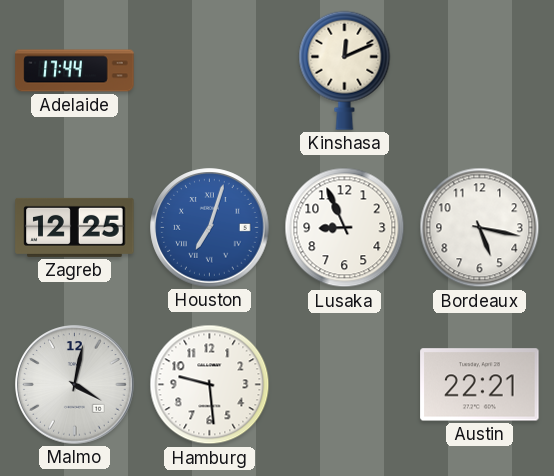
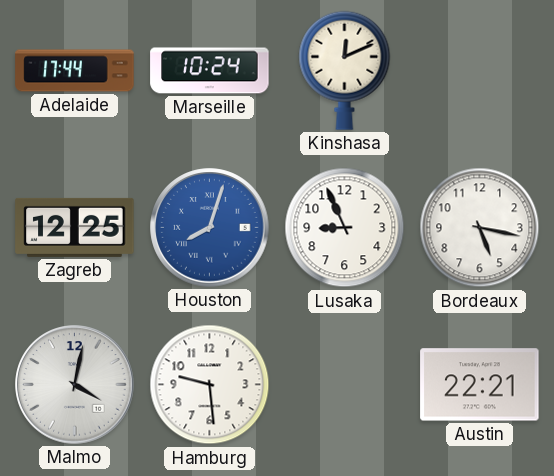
Marseille: none -> 10:24 (210, 71)
Houston: 7:03 -> 8:03 (210, 228)
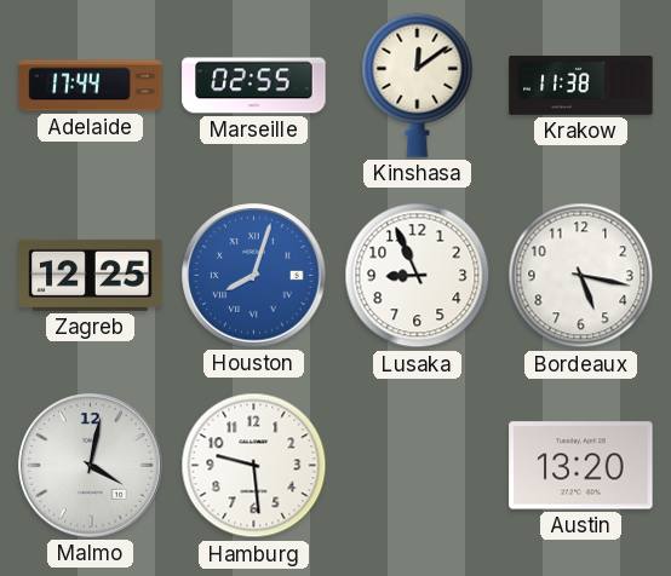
Marseille: 10:24 -> 02:55 (254, 86)
Kinshasa: 12:11 -> 12:09 (418, 85)
Krakow: none -> 11:38 (581, 86)
Austin: 22:21 -> 13:20 (581, 466)
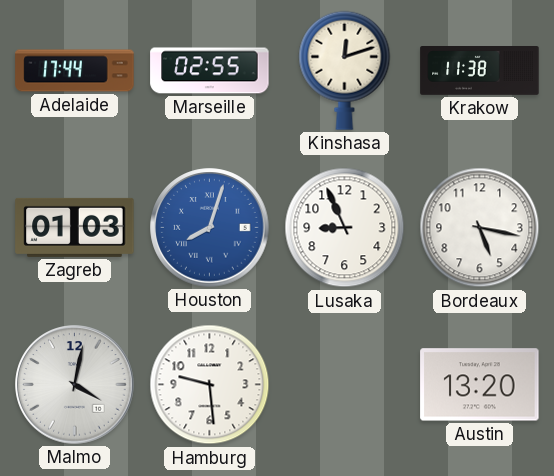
Kinshasa: 12:09 -> 12:12 (345, 70)
Zagreb: 12:25 -> 01:03 (75, 227)
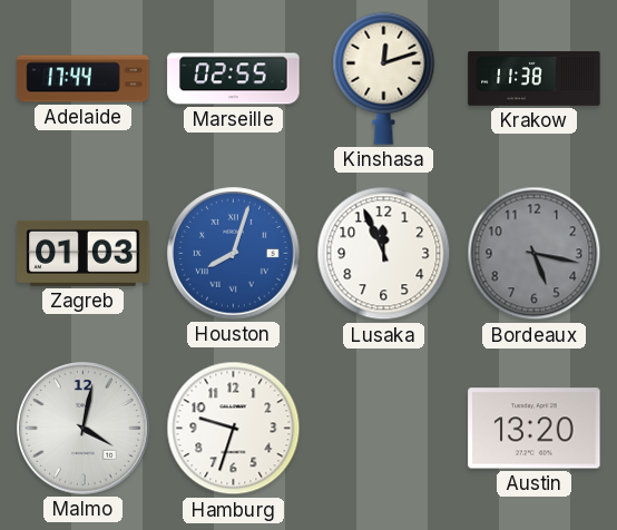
Lusaka: 8:56 -> 11:56 (384, 254)
Bordeaux dial: white -> grey (535, 254)
Hamburg: 9:29 -> 9:33 (234, 429)
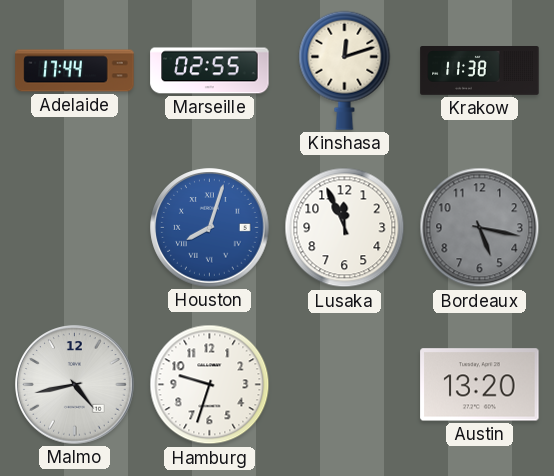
Zagreb: 01:03 -> none (84, 253)
Malmo: 4:02 -> 4:43 (75, 385)
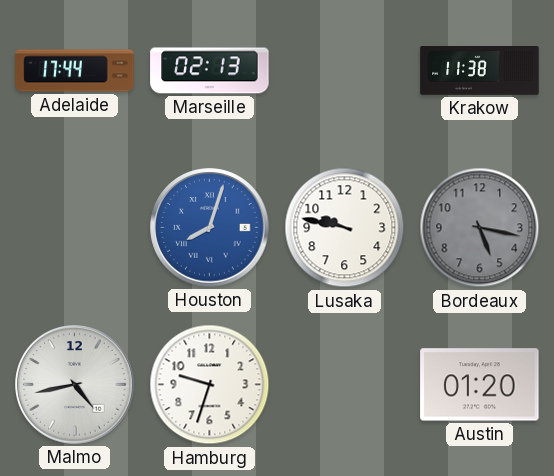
Marseille: 02:55 -> 02:13 (210, 71)
Kinshasa: 12:12 -> none (345, 70)
Lusaka: 11:56 -> 9:47 (345, 228)
Austin: 13:20 -> 01:20 (480, 385)
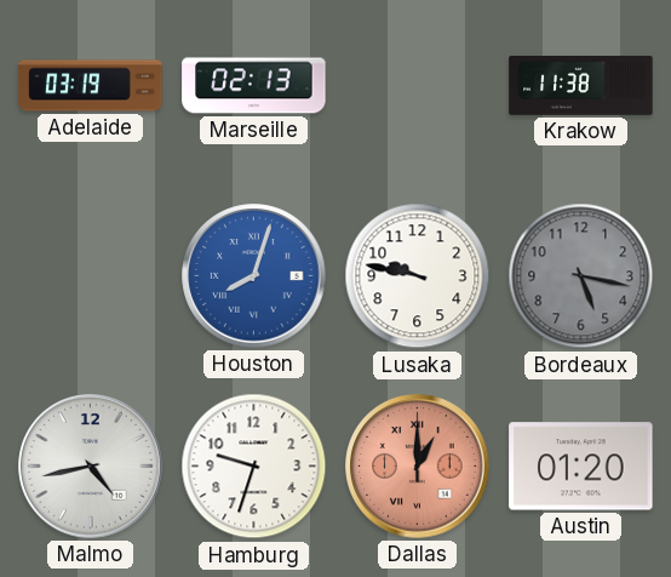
Adelaide: 17:44 -> 03:19 (91, 86)
Dallas: none -> 1:00 (418, 467)
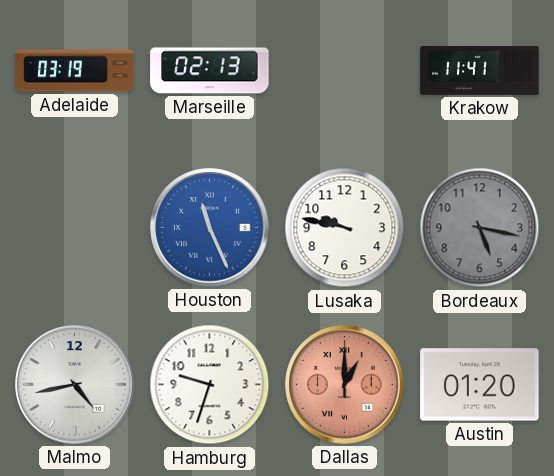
Krakow: 11:38 -> 11:41 (480, 71)
Houston: 8:03 -> 11:26 (210, 228)
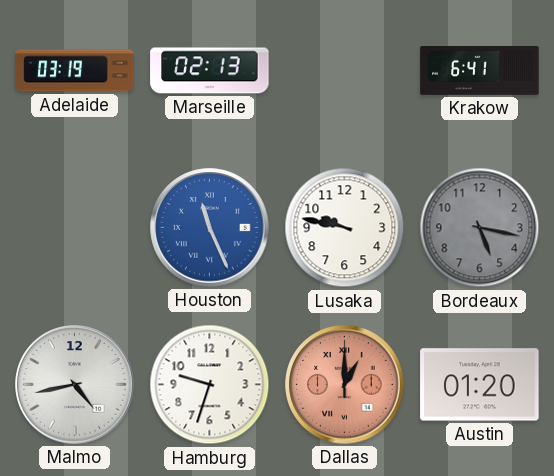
Krakow: 11:41 -> 6:41 (480, 71)
